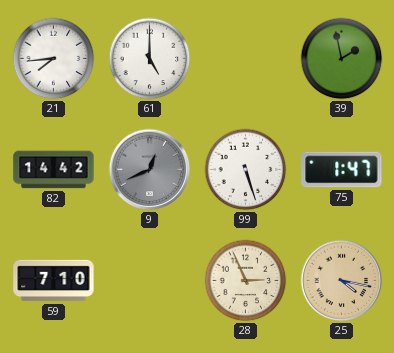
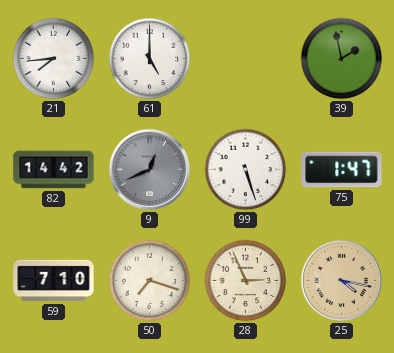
50: none -> 7:18 (150, 281)
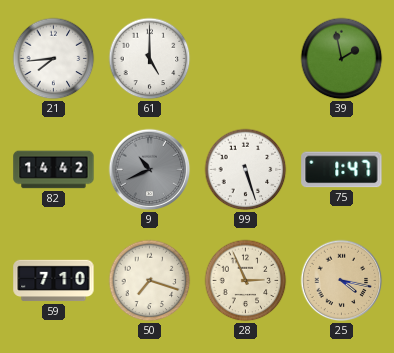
9: 12:41 -> 10:41 (150, 170)
